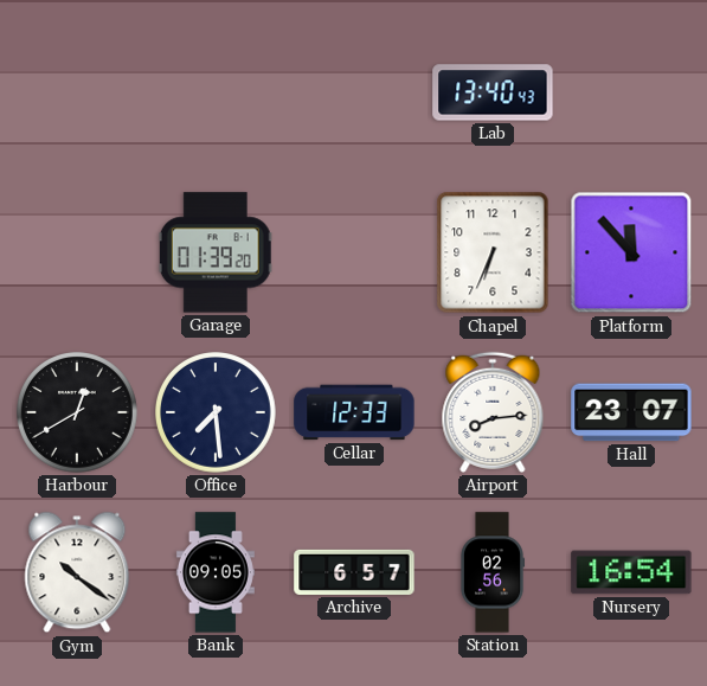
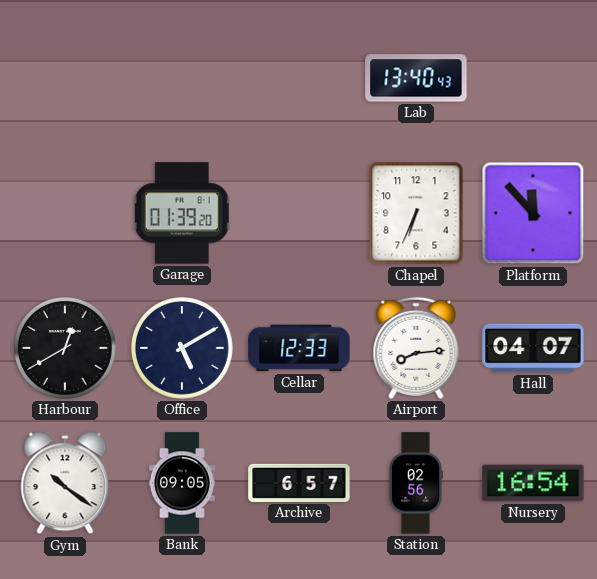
Office: 7:29 -> 5:10 (183, 349)
Hall: 23:07 -> 04:07 (533, 348)
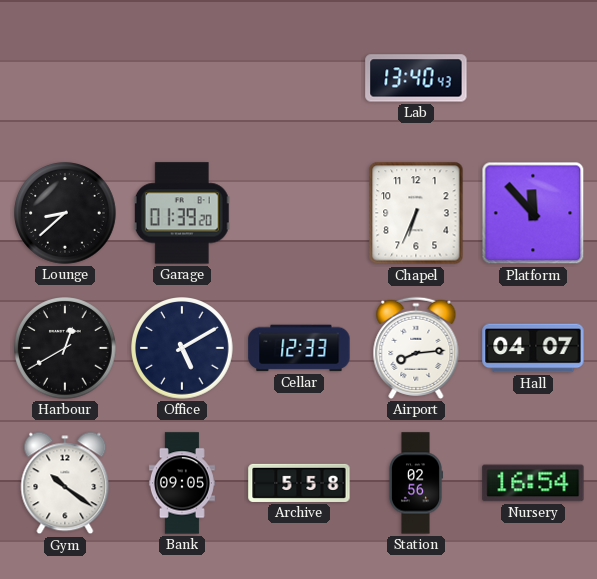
Lounge: none -> 8:38 (66, 214)
Archive: 6:57 -> 5:58 (299, 483)
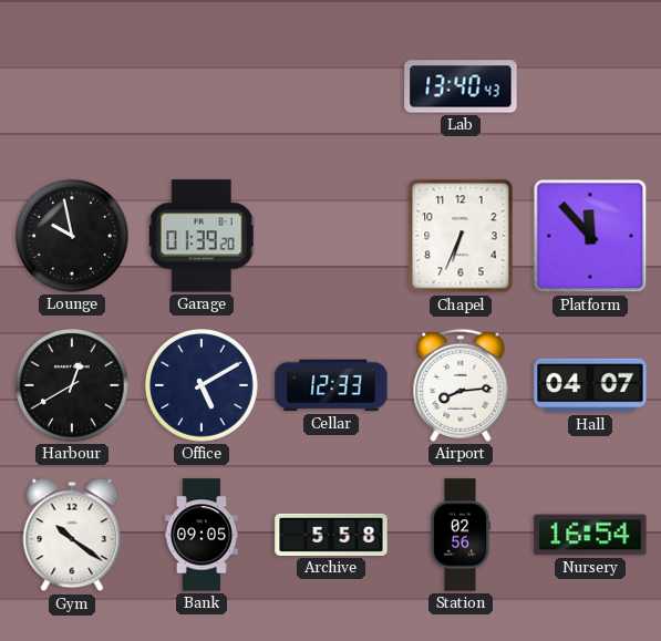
Lounge: 8:38 -> 9:58 (73, 237)
